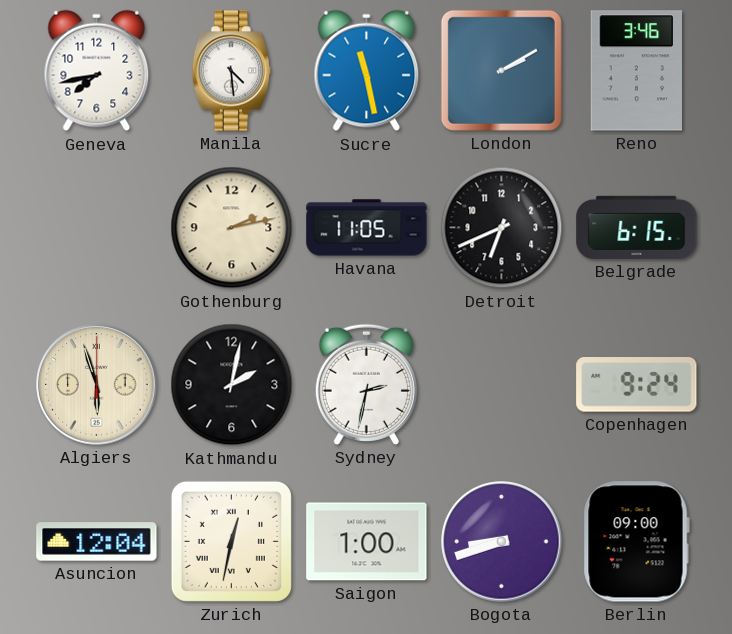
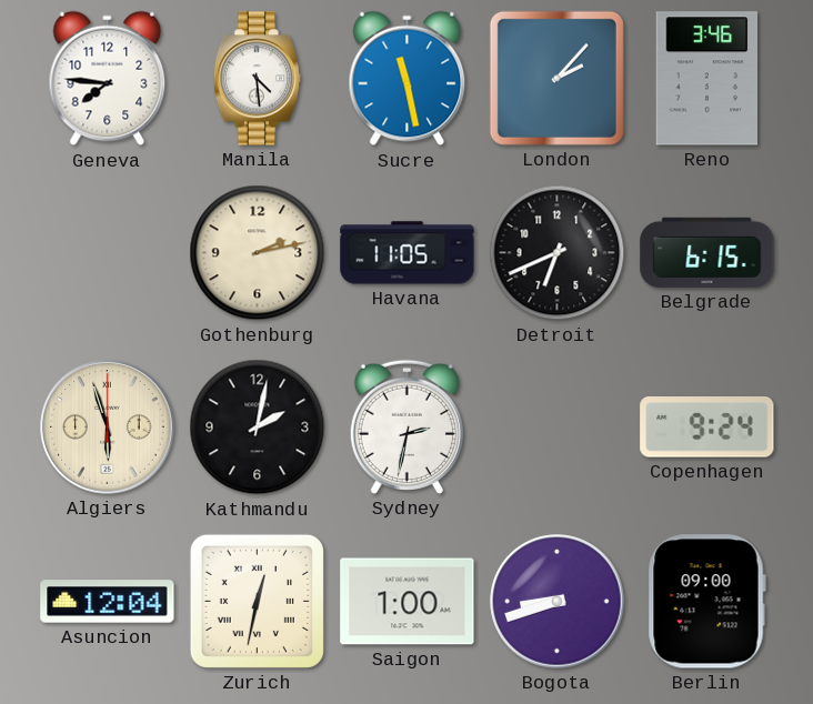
Geneva: 7:43 -> 7:46 (108, 79)
London: 2:10 -> 2:07 (556, 78)
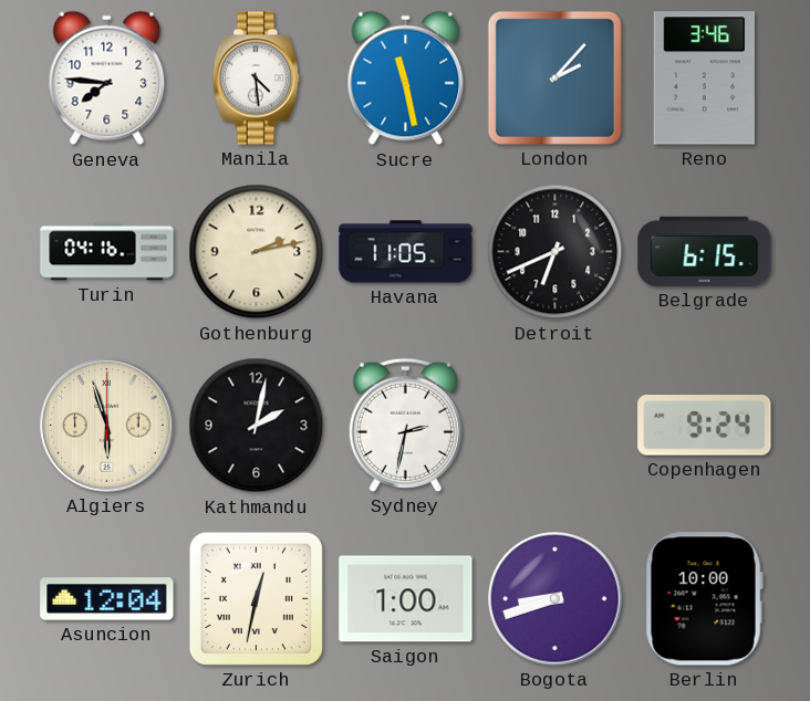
Turin: none -> 04:16 (107, 252)
Berlin: 09:00 -> 10:00 (704, 599)
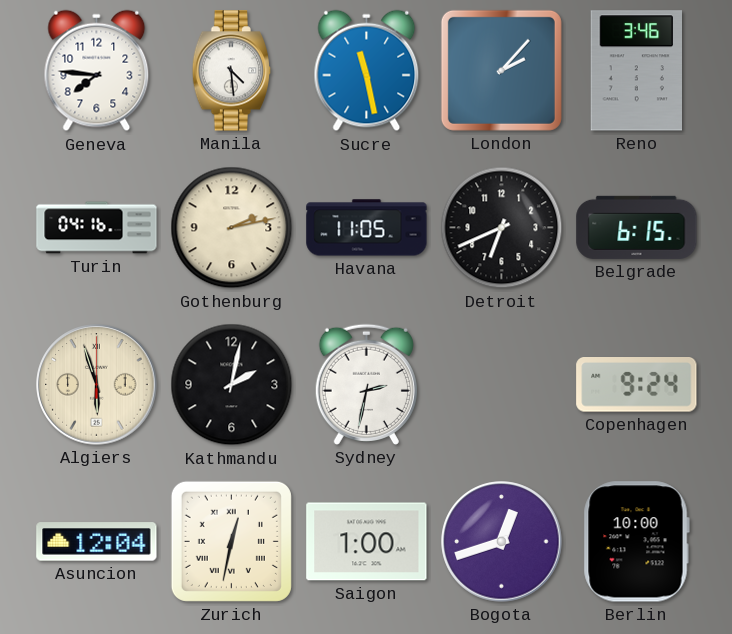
Bogota: 8:42 -> 12:42 (502, 542)
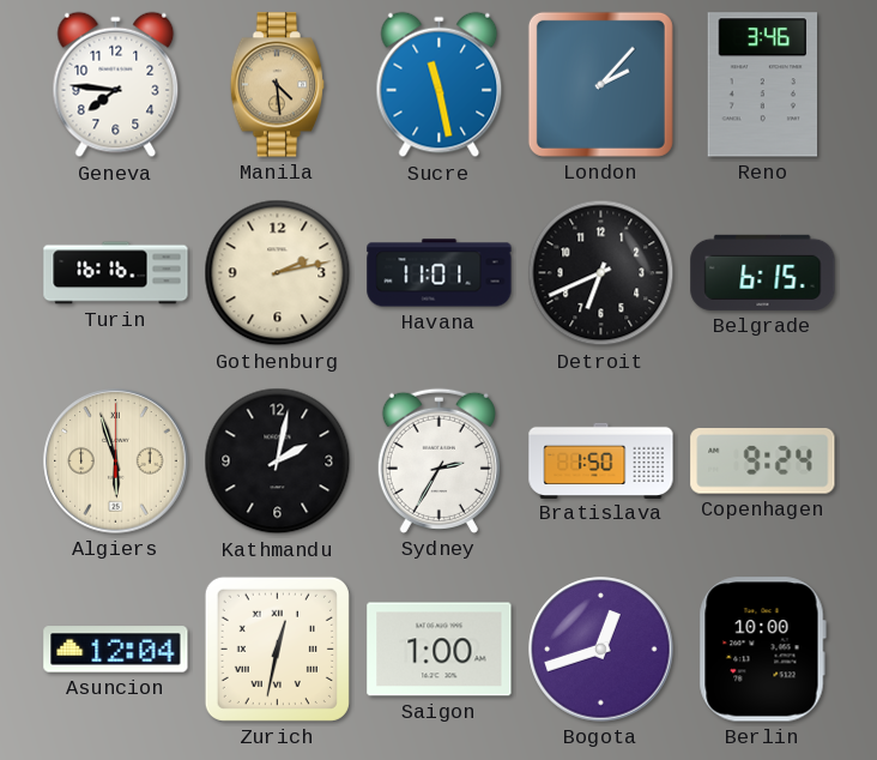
Manila dial: white -> champagne (278, 85)
Turin: 04:16 -> 16:16 (116, 273)
Havana: 11:05 -> 11:01 (440, 273)
Sydney: 2:32 -> 2:35 (438, 460)
Bratislava: none -> 1:50 (601, 460)
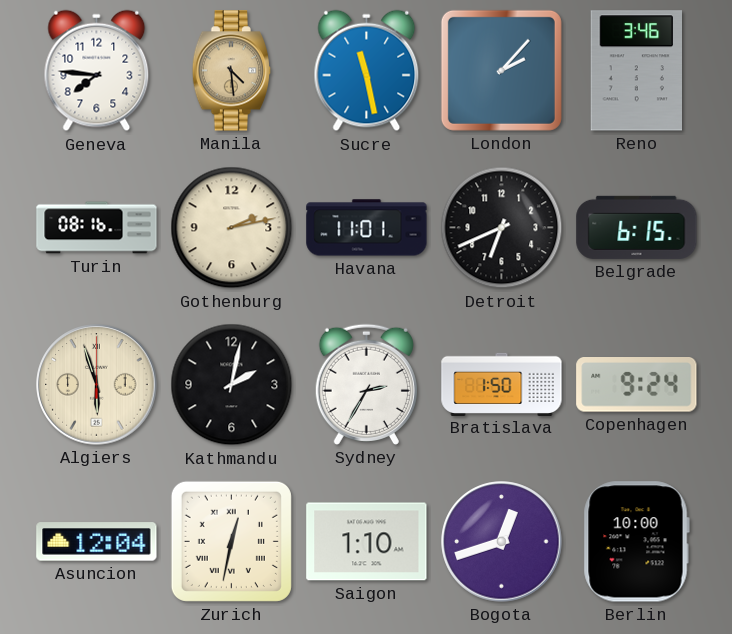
Turin: 16:16 -> 08:16 (97, 228)
Saigon: 1:00 -> 1:10 (367, 542)
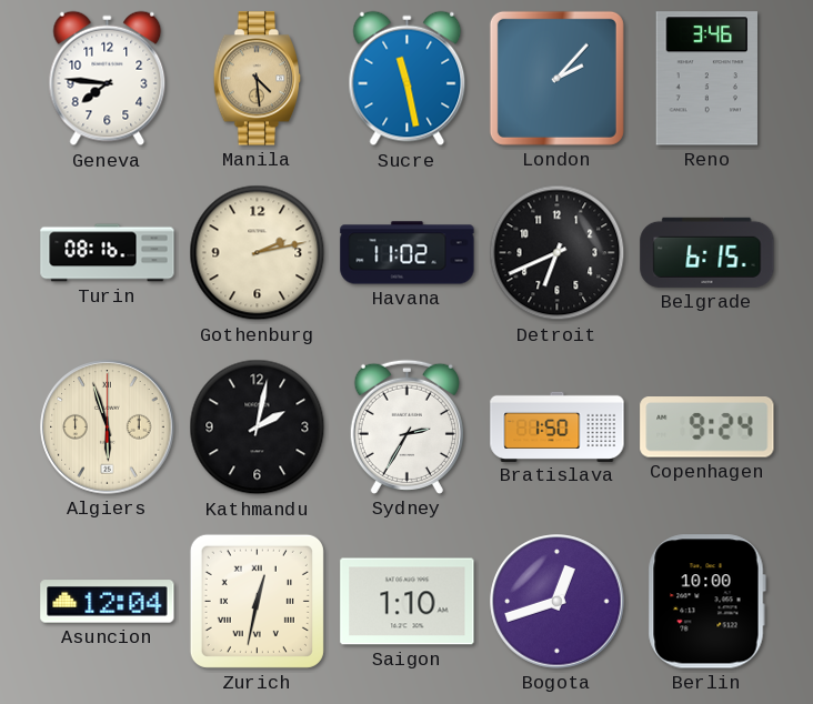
Havana: 11:01 -> 11:02 (408, 253)
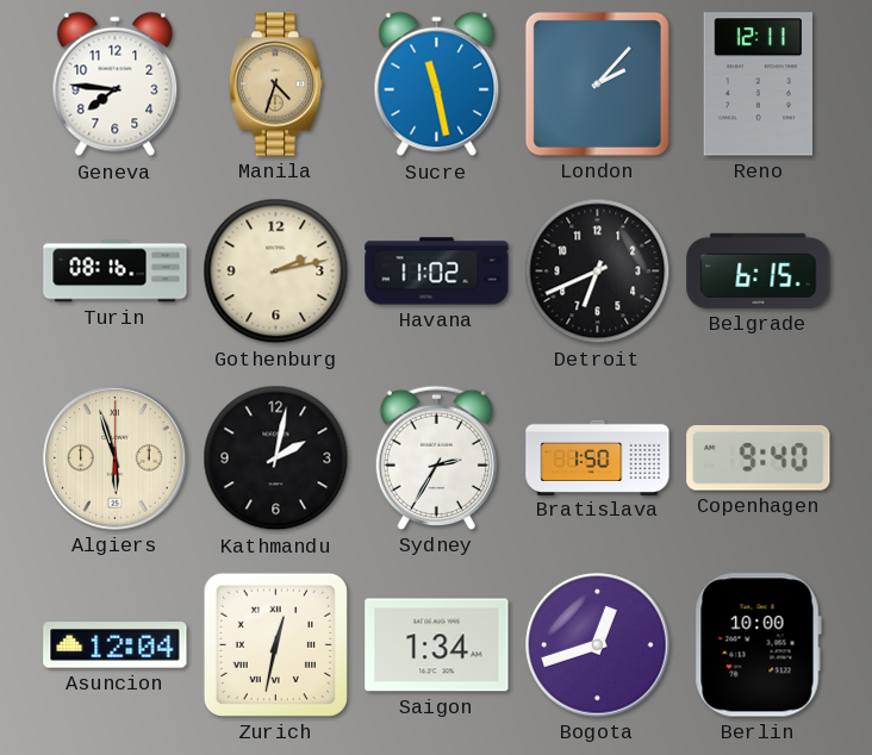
Manila: 4:29 -> 4:33 (276, 85)
Reno: 3:46 -> 12:11 (759, 85)
Copenhagen: 9:24 -> 9:40 (759, 458)
Saigon: 1:10 -> 1:34 (437, 645)
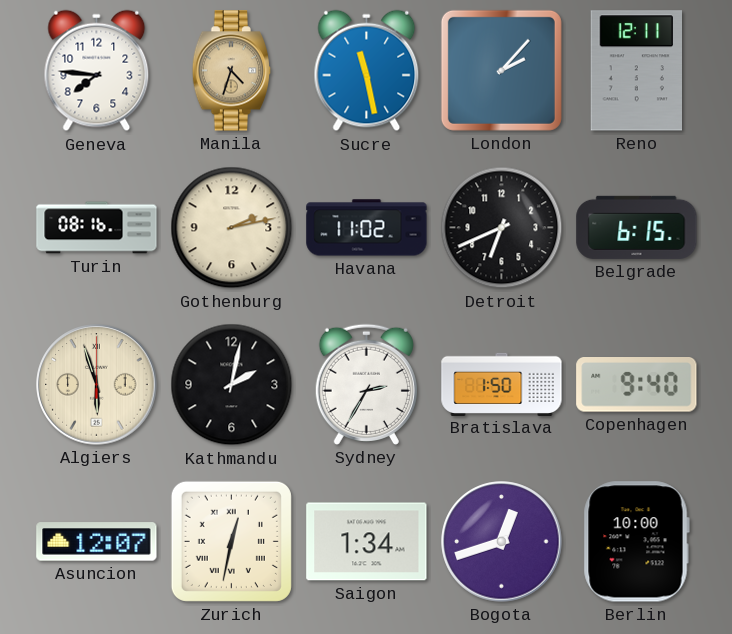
Asuncion: 12:04 -> 12:07 (97, 542)
